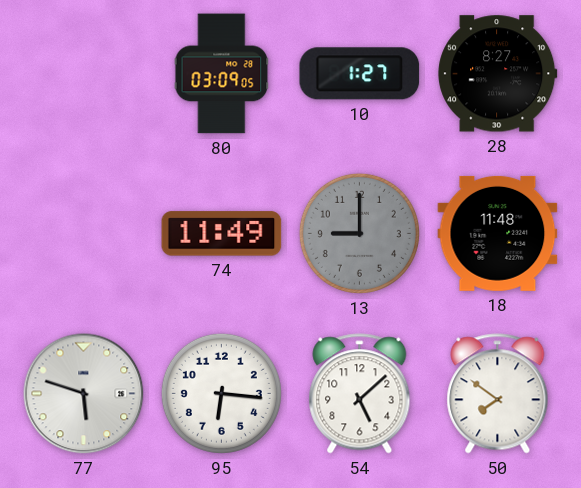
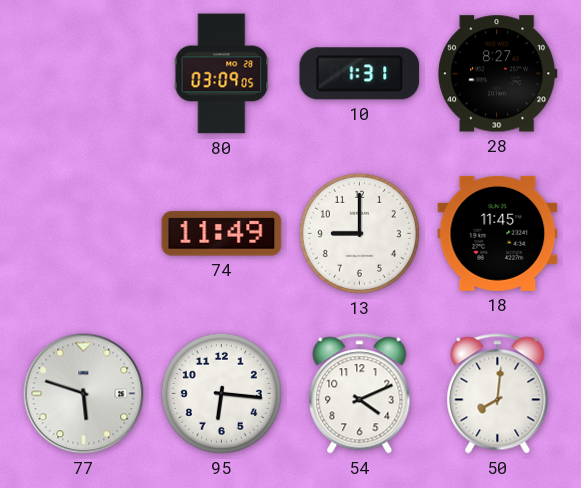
10: 1:27 -> 1:31 (360, 74)
13 dial: grey -> white (359, 233)
18: 11:48 -> 11:45 (498, 233)
54: 5:08 -> 4:11 (360, 394)
50: 7:51 -> 8:01 (498, 394)
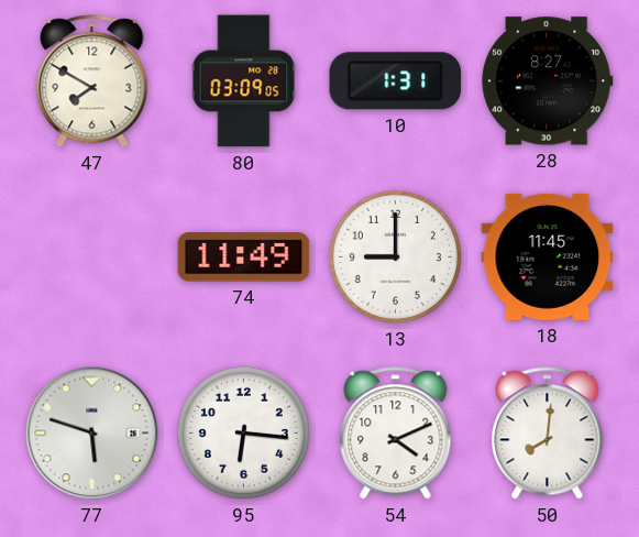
47: none -> 7:50 (92, 81)
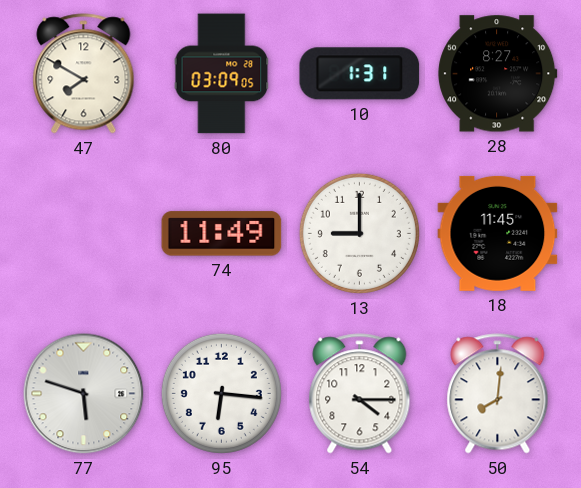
54: 4:11 -> 4:15 (360, 394)
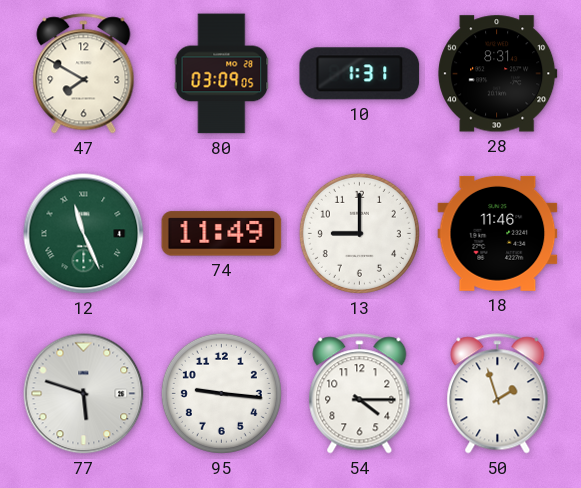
28: 8:27 -> 8:31 (498, 74)
12: none -> 11:26 (84, 234)
18: 11:45 -> 11:46 (498, 233)
95: 6:16 -> 9:16 (221, 393)
50: 8:01 -> 1:57 (498, 394)
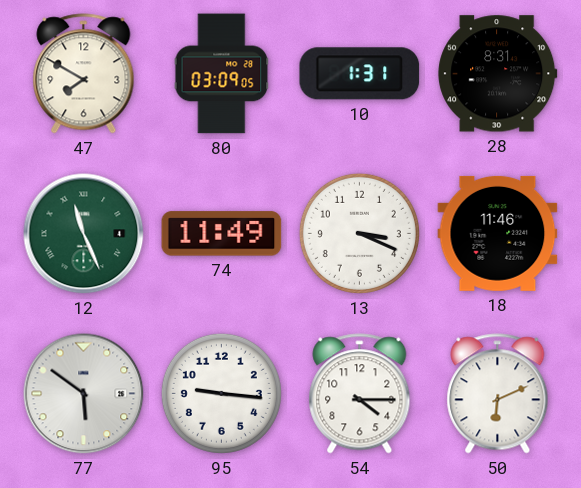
13: 9:00 -> 3:19 (359, 233)
77: 5:48 -> 5:51 (84, 394)
50: 1:57 -> 6:11 (498, 394)
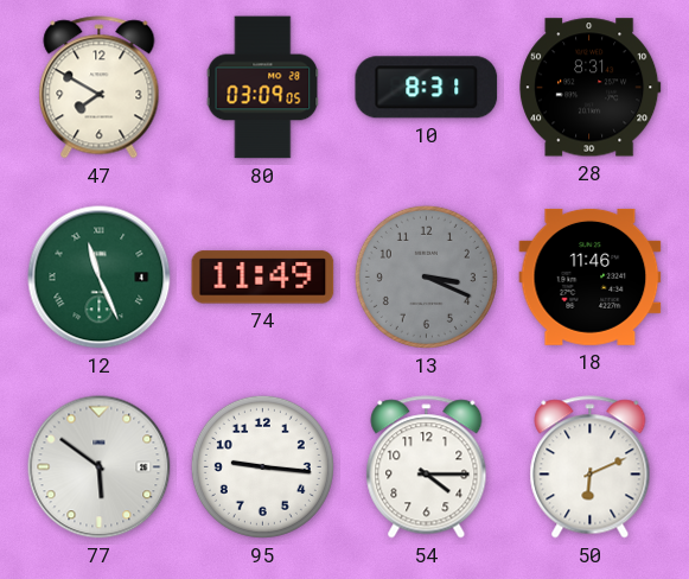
10: 1:31 -> 8:31 (427, 88)
13 dial: white -> grey (426, 276)
